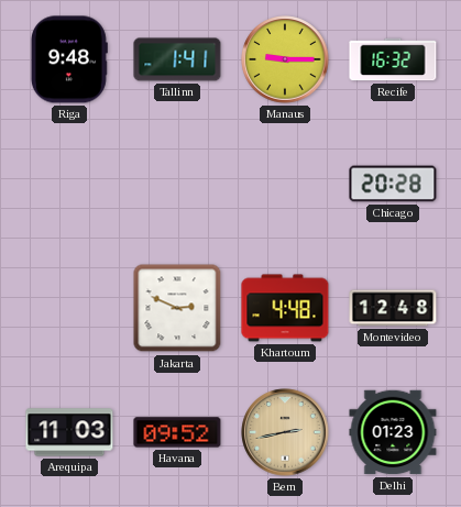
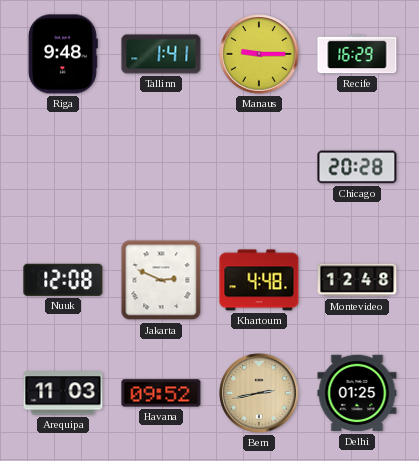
Recife: 16:32 -> 16:29 (357, 54)
Nuuk: none -> 12:08 (63, 280)
Delhi: 01:23 -> 01:25 (357, 393)
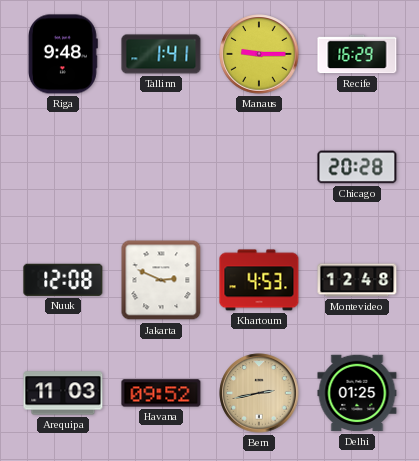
Khartoum: 4:48 -> 4:53 (259, 280)
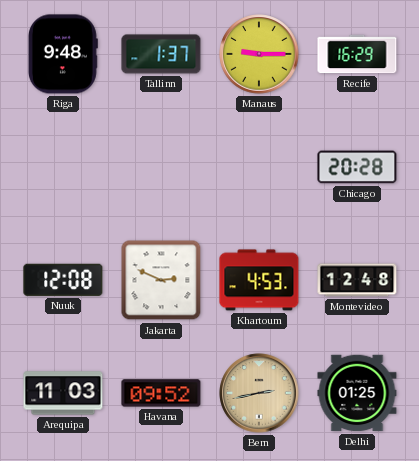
Tallinn: 1:41 -> 1:37 (161, 54)
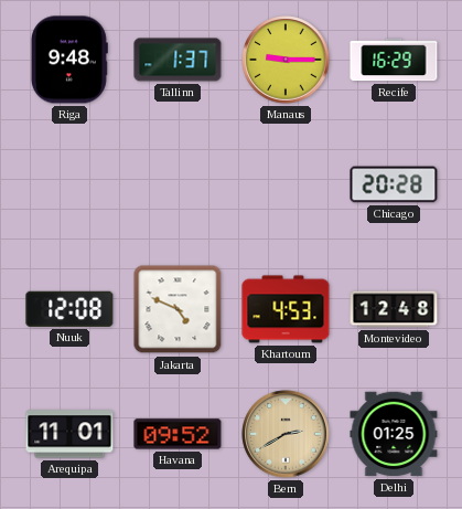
Jakarta: 2:49 -> 4:49 (178, 309)
Arequipa: 11:03 -> 11:01 (69, 434)
Bern: 2:43 -> 2:40 (286, 434)
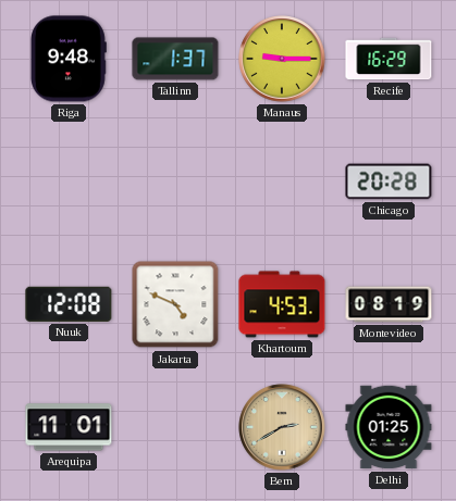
Montevideo: 12:48 -> 08:19 (389, 304)
Havana: 09:52 -> none (178, 434)
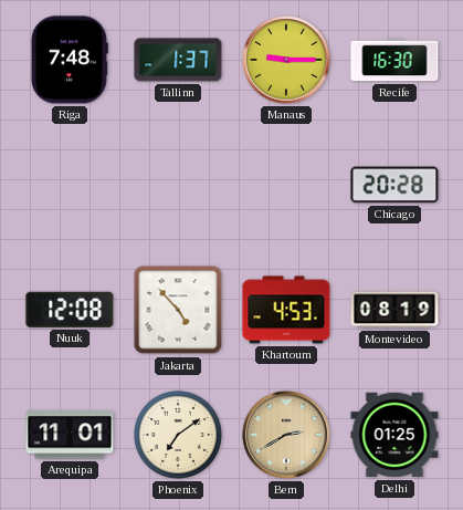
Riga: 9:48 -> 7:48 (70, 60)
Recife: 16:29 -> 16:30 (394, 60)
Jakarta: 4:49 -> 4:53 (178, 310)
Phoenix: none -> 7:09 (178, 435)
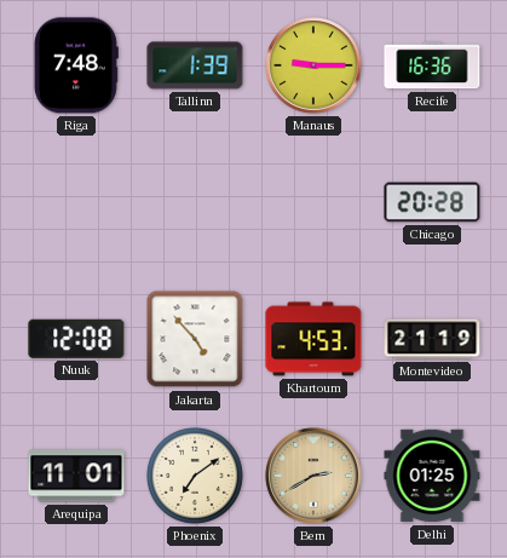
Tallinn: 1:37 -> 1:39 (195, 65)
Recife: 16:30 -> 16:36 (432, 65)
Montevideo: 08:19 -> 21:19 (432, 339)
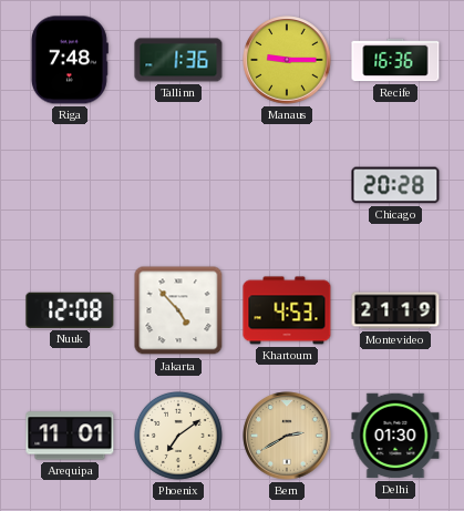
Tallinn: 1:39 -> 1:36 (178, 60)
Delhi: 01:25 -> 01:30 (395, 436)
